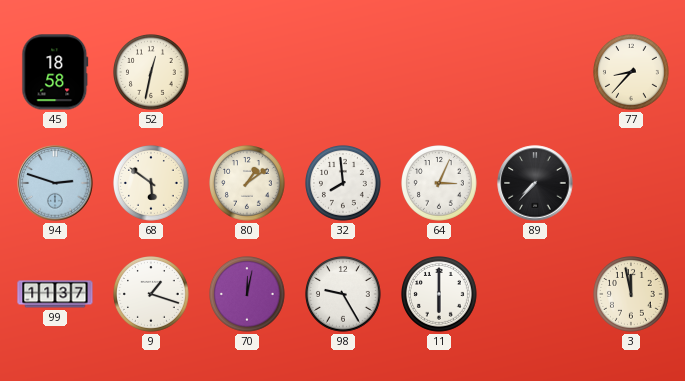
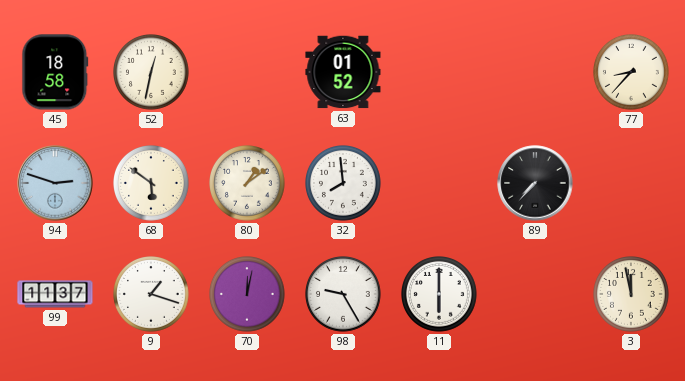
63: none -> 01:52 (343, 72)
64: 3:04 -> none (440, 184)
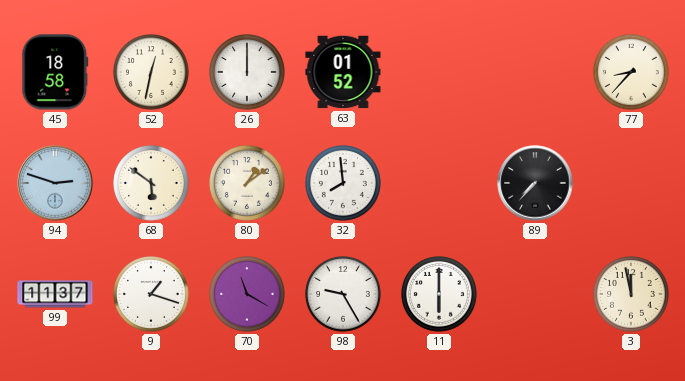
26: none -> 12:00 (248, 73)
70: 12:02 -> 11:20 (248, 295)
